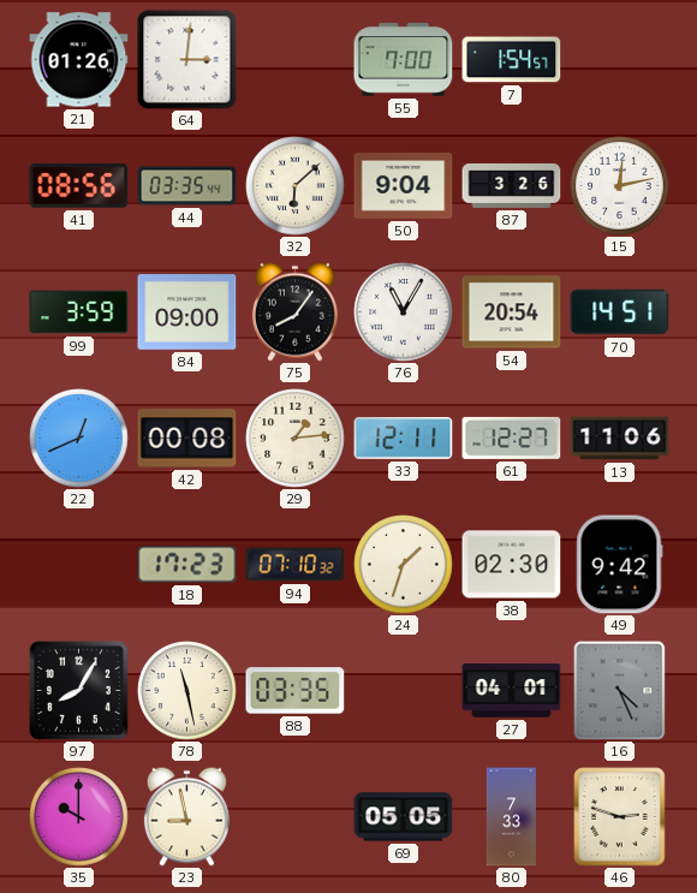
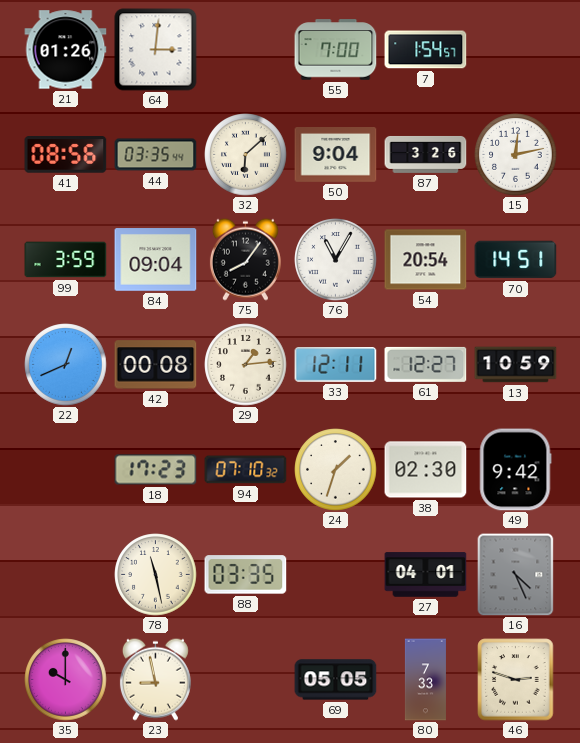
84: 09:00 -> 09:04 (156, 260)
13: 11:06 -> 10:59 (516, 365)
97: 8:05 -> none (78, 690)
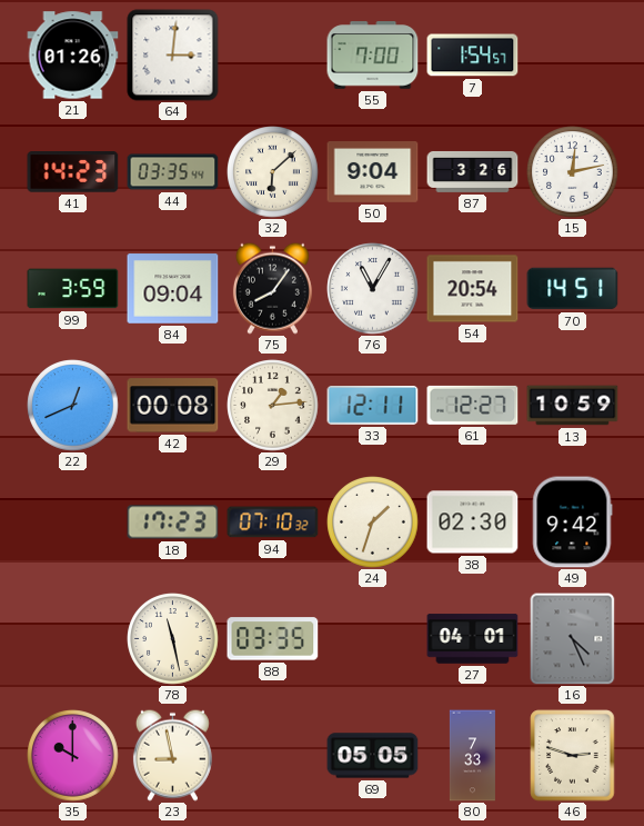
41: 08:56 -> 14:23 (73, 172)
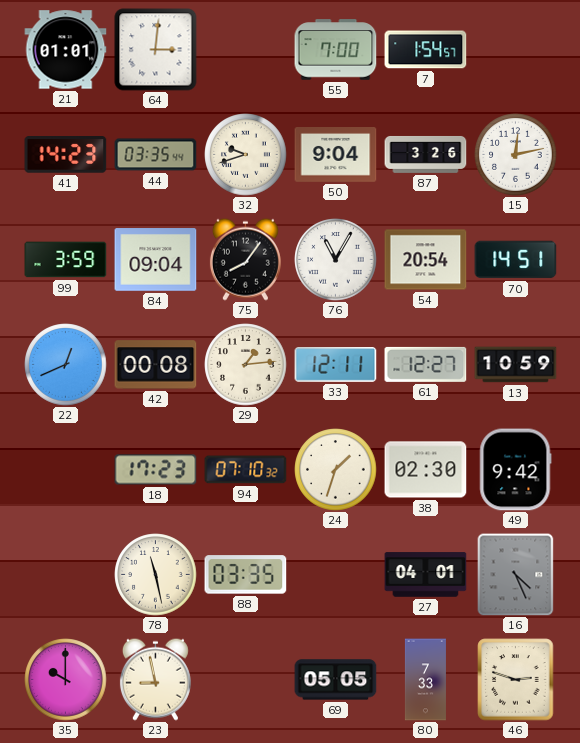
21: 01:26 -> 01:01 (66, 50)
32: 6:08 -> 9:42 (246, 155)
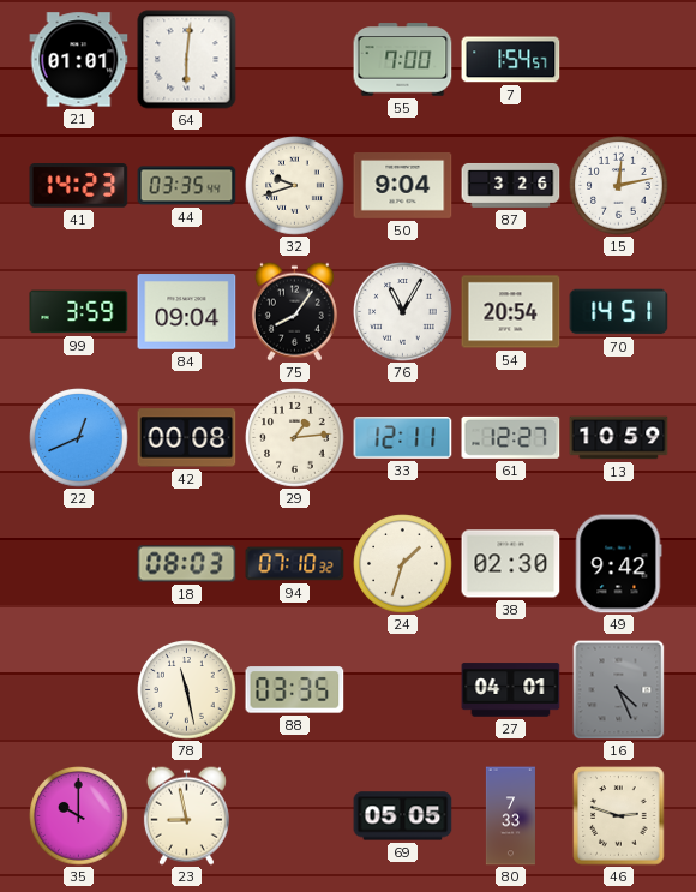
64: 3:01 -> 6:01 (187, 60)
18: 17:23 -> 08:03 (187, 564)
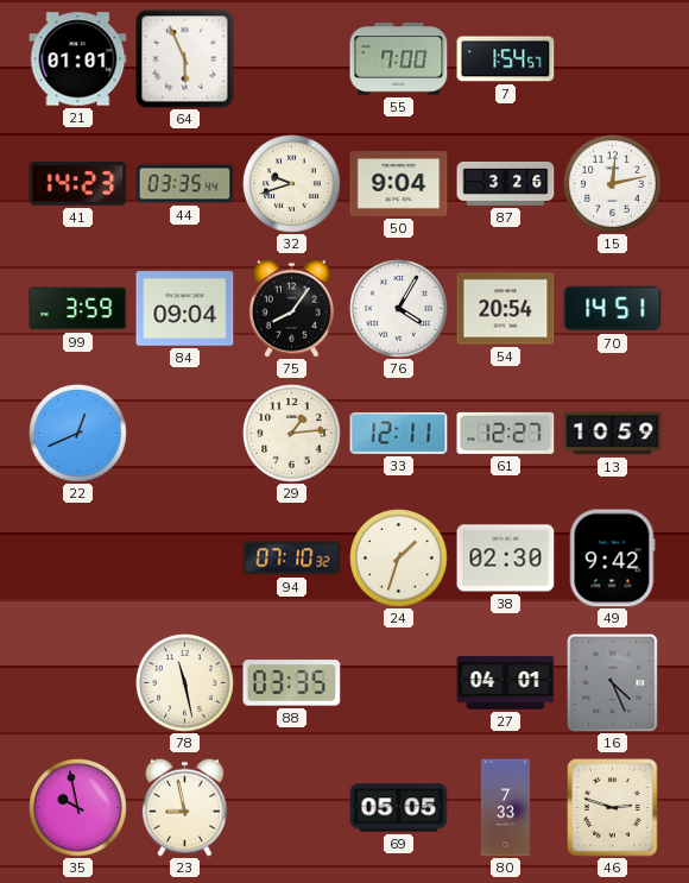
64: 6:01 -> 5:56 (185, 59)
76: 11:05 -> 4:05 (399, 309)
42: 00:08 -> none (187, 438)
18: 08:03 -> none (187, 564)
35: 10:00 -> 9:58 (78, 808)
